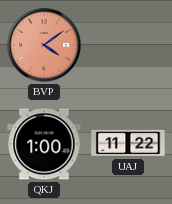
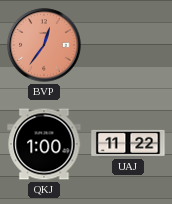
BVP: 4:09 -> 12:36 (44, 45)
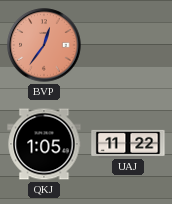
QKJ: 1:00 -> 1:05 (44, 144)
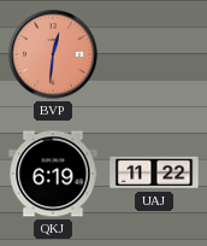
BVP: 12:36 -> 12:31 (53, 54)
QKJ: 1:05 -> 6:19 (53, 174)
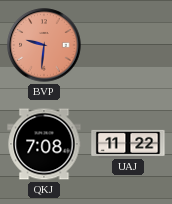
BVP: 12:31 -> 9:31 (44, 45)
QKJ: 6:19 -> 7:08 (44, 144)
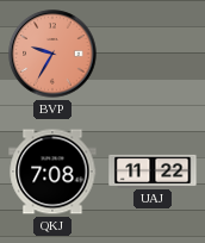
BVP: 9:31 -> 9:35 (52, 54)
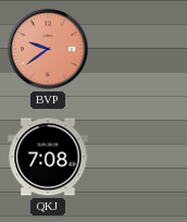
BVP: 9:35 -> 9:39 (48, 49)
UAJ: 11:22 -> none (153, 170)
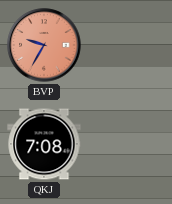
BVP: 9:39 -> 9:35 (44, 45)
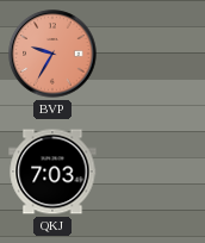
QKJ: 7:08 -> 7:03 (52, 172)
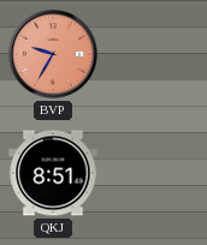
QKJ: 7:03 -> 8:51 (53, 173)
